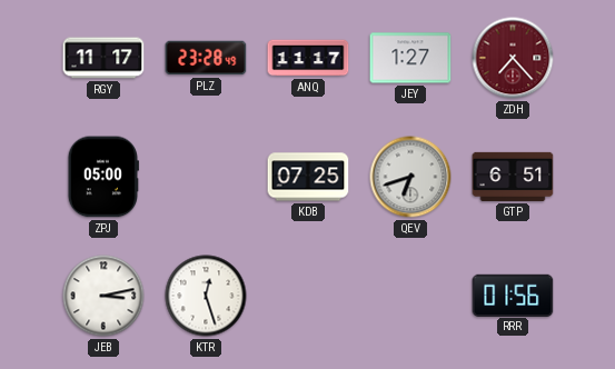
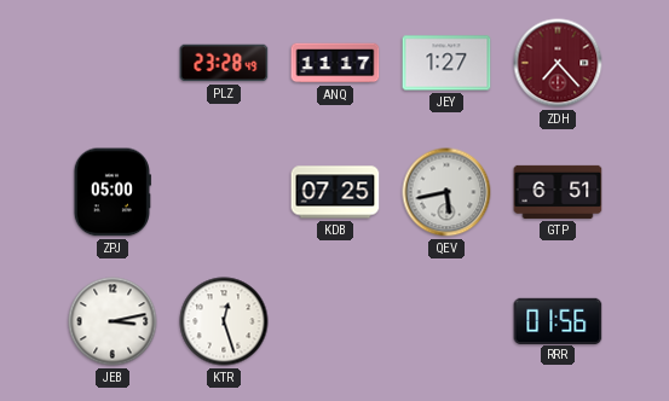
RGY: 11:17 -> none (103, 58)
QEV: 6:42 -> 5:43 (446, 192)
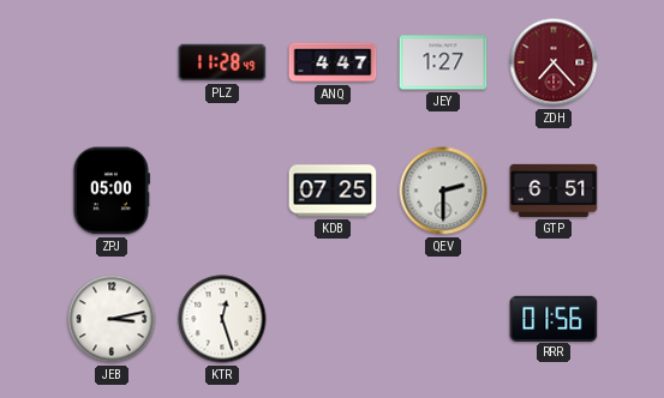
PLZ: 23:28 -> 11:28 (222, 62)
ANQ: 11:17 -> 4:47 (333, 62)
QEV: 5:43 -> 2:30 (443, 191)
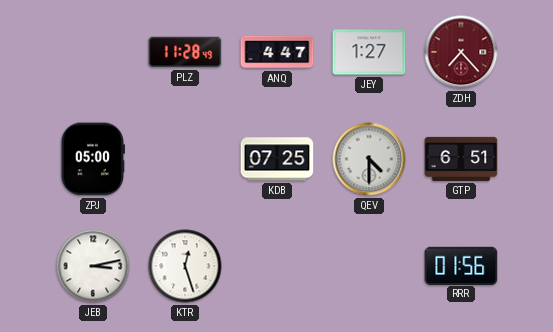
QEV: 2:30 -> 4:30 (369, 159)
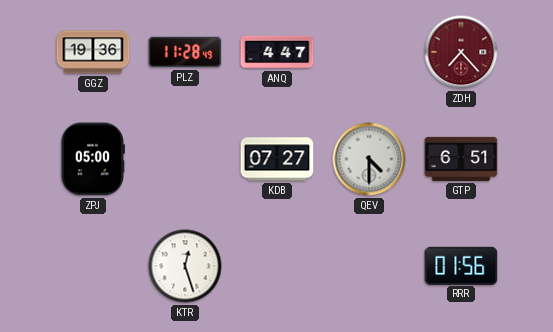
GGZ: none -> 19:36 (93, 52)
JEY: 1:27 -> none (369, 52)
KDB: 07:25 -> 07:27 (277, 159)
JEB: 3:13 -> none (93, 266)
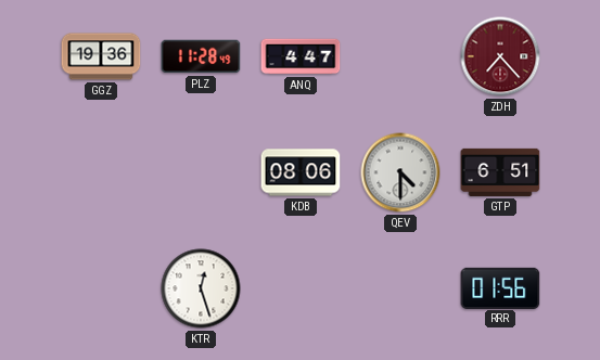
ZPJ: 05:00 -> none (93, 159)
KDB: 07:27 -> 08:06 (301, 172)
